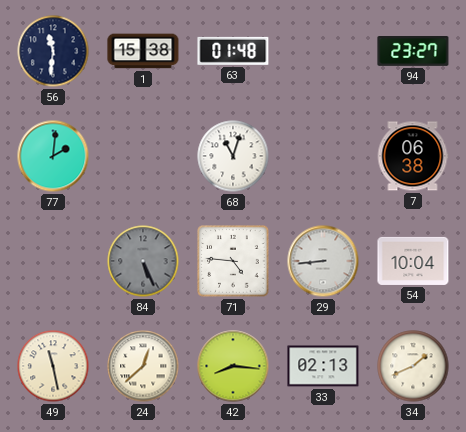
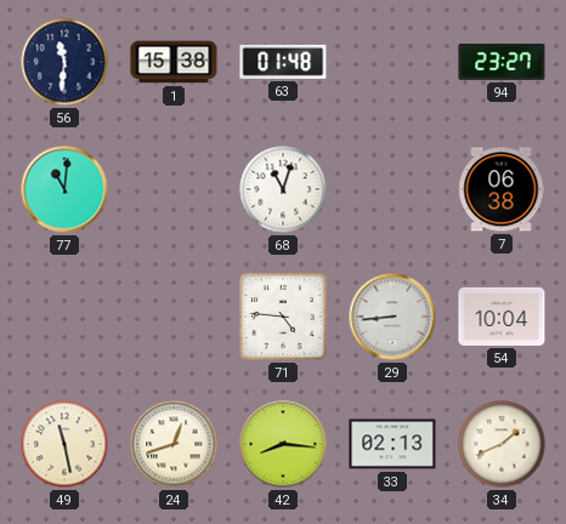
77: 2:01 -> 11:01 (64, 189)
84: 5:26 -> none (143, 261)
24: 12:38 -> 12:42 (174, 444)
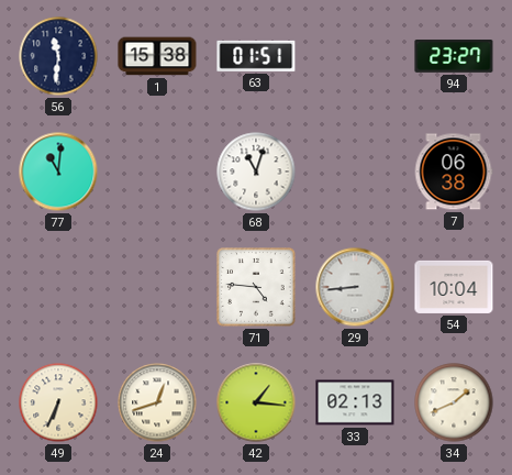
63: 01:48 -> 01:51 (256, 56)
49: 11:28 -> 6:34 (58, 402)
42: 8:16 -> 1:16 (256, 402)
